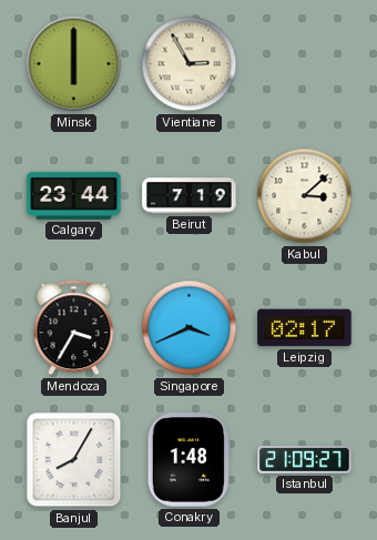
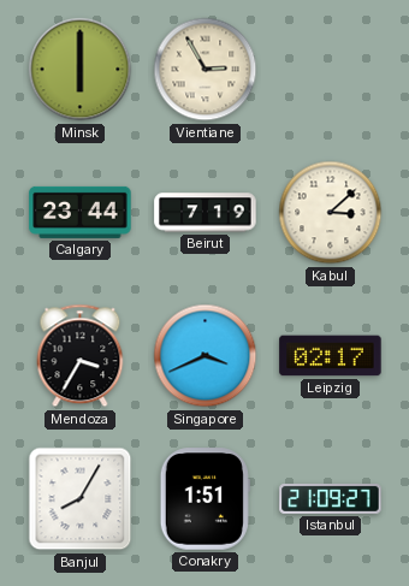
Conakry: 1:48 -> 1:51 (204, 499)
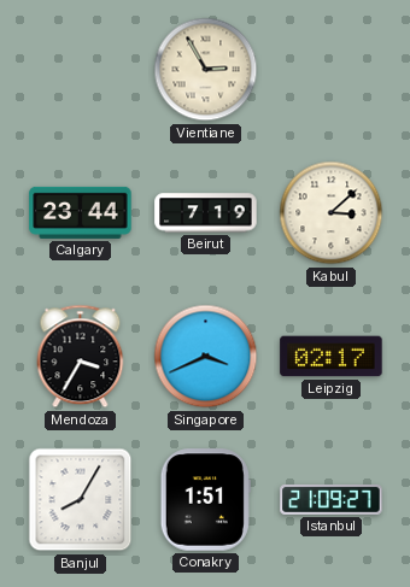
Minsk: 6:00 -> none (81, 70)
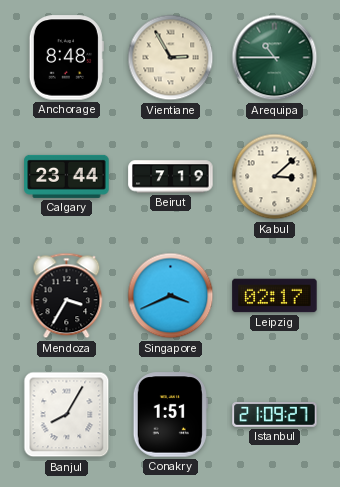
Anchorage: none -> 8:48 (66, 58)
Arequipa: none -> 10:45 (275, 58)
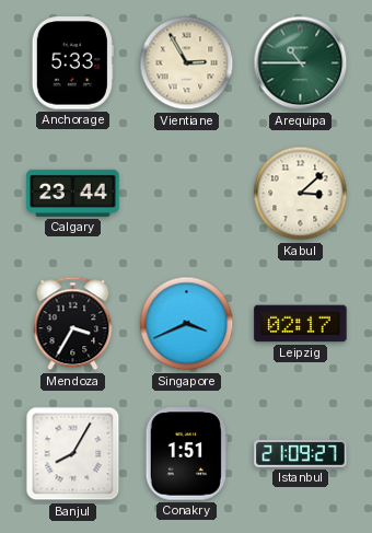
Anchorage: 8:48 -> 5:33 (72, 63)
Beirut: 7:19 -> none (171, 177)
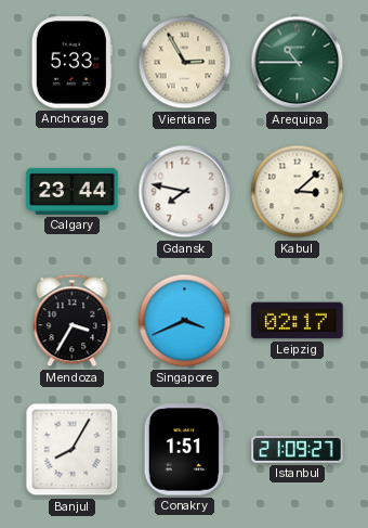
Gdansk: none -> 7:47 (185, 192)
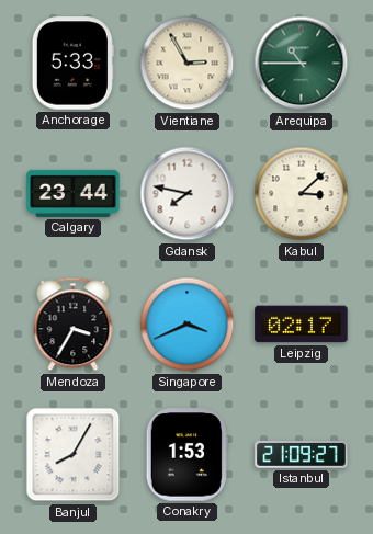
Conakry: 1:51 -> 1:53 (187, 455)
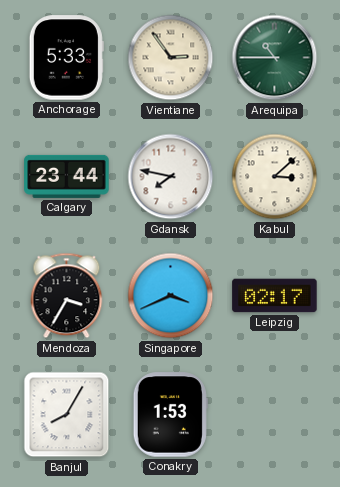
Vientiane: 2:55 -> 2:54 (171, 58)
Istanbul: 21:09 -> none (302, 454)
